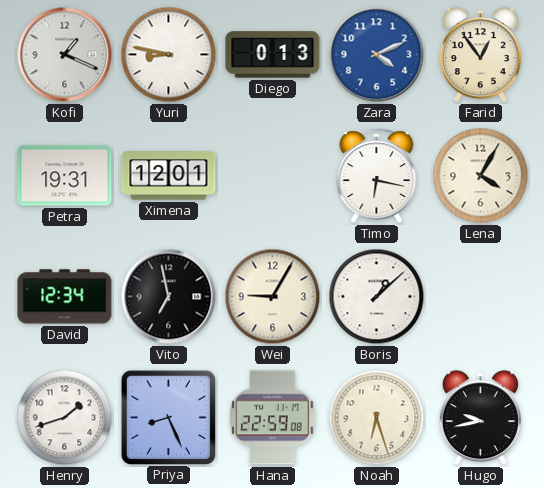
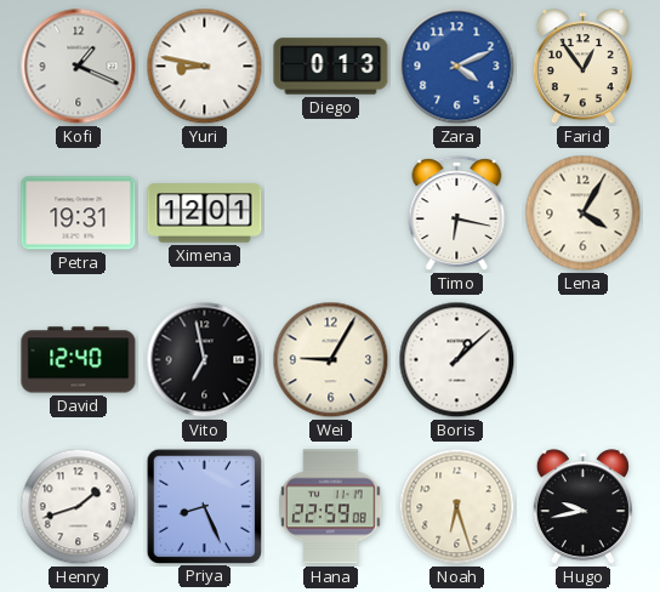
David: 12:34 -> 12:40 (79, 360)
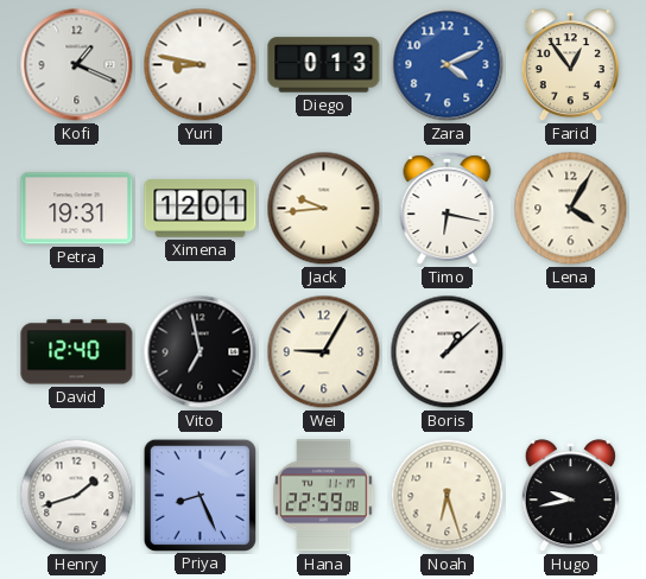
Jack: none -> 9:44 (324, 209)
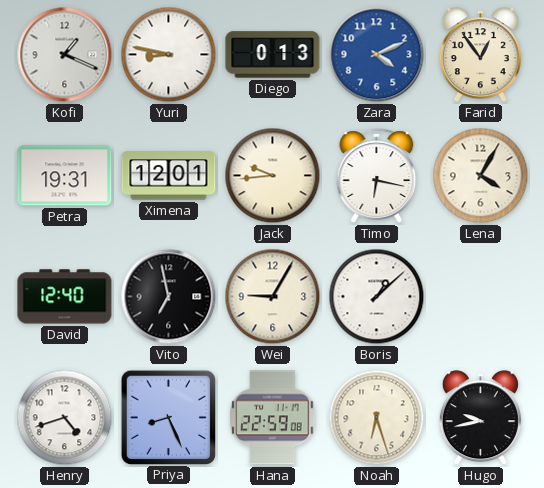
Henry: 1:42 -> 4:42 (65, 418)
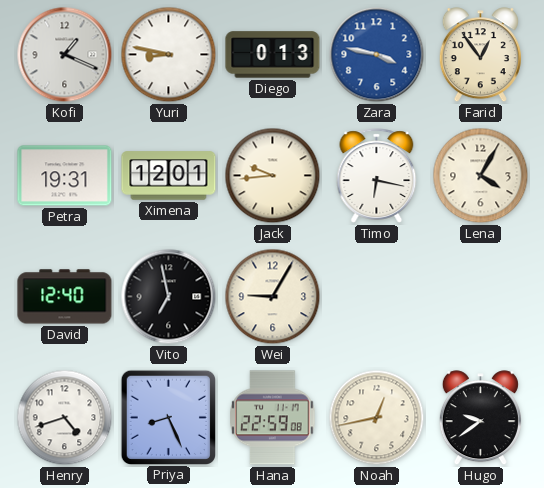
Zara: 4:11 -> 3:47 (377, 55)
Boris: 1:08 -> none (377, 297)
Noah: 6:27 -> 12:43 (377, 418)
Hugo: 9:43 -> 9:39 (480, 418)
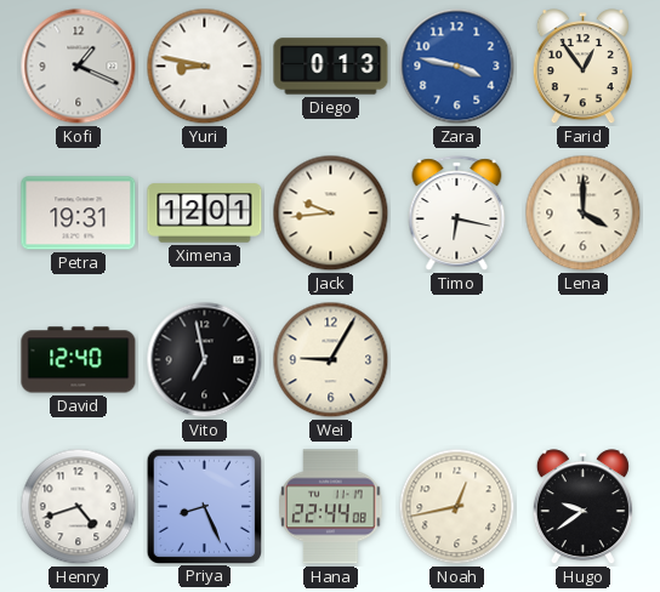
Lena: 4:05 -> 4:00 (584, 214)
Hana: 22:59 -> 22:44 (331, 507)
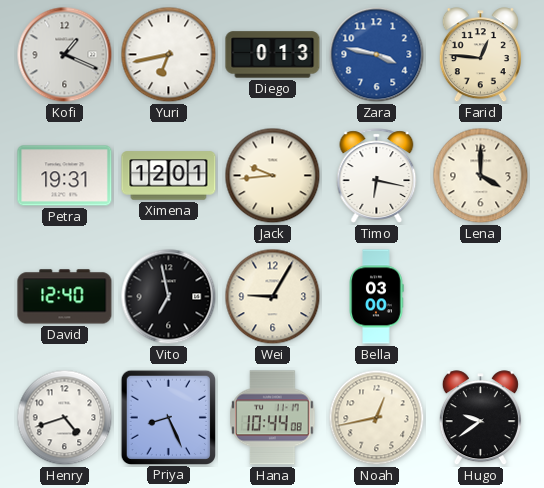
Yuri: 8:47 -> 6:43 (169, 55)
Farid: 12:54 -> 12:46 (480, 55)
Bella: none -> 03:00 (376, 297)
Hana: 22:44 -> 10:44 (273, 418)
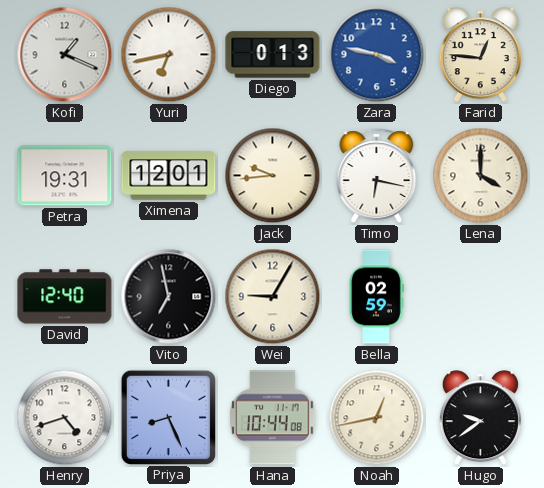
Bella: 03:00 -> 02:59 (376, 297)
